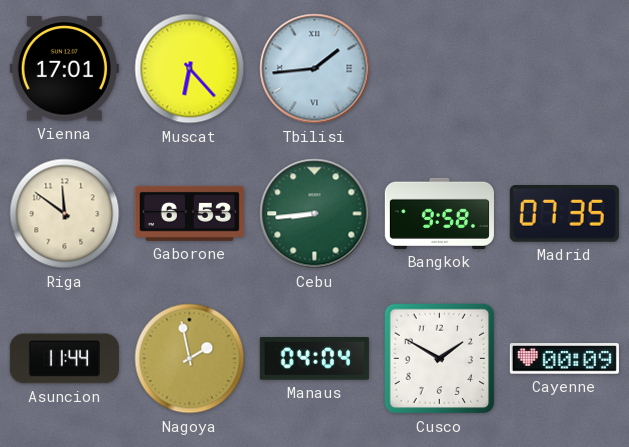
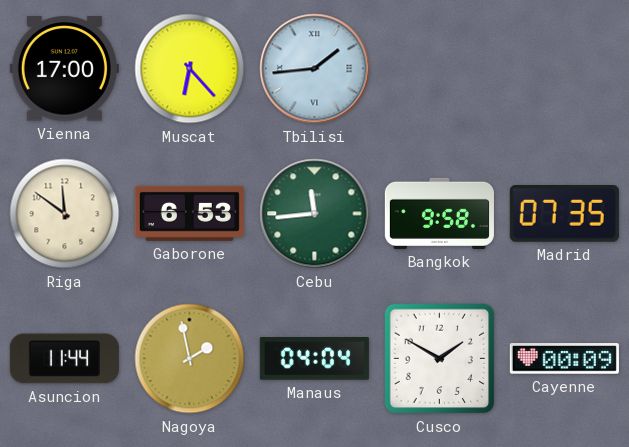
Vienna: 17:01 -> 17:00 (64, 69)
Cebu: 8:44 -> 11:44 (315, 214)
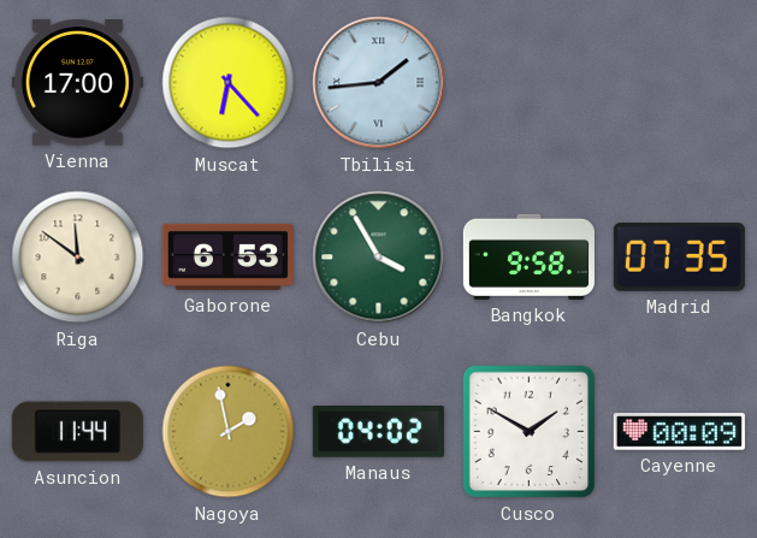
Cebu: 11:44 -> 3:55 (379, 258)
Manaus: 04:04 -> 04:02 (378, 432)
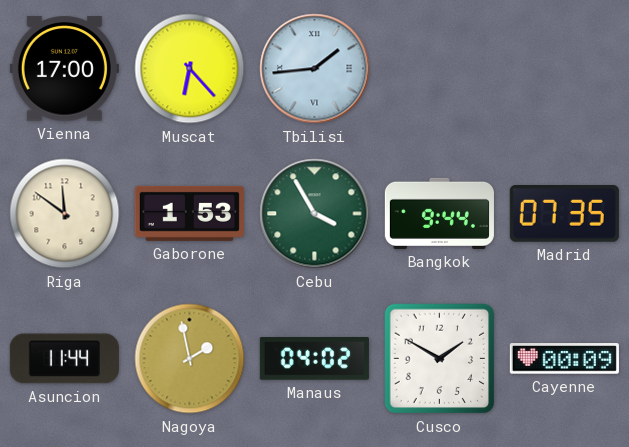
Gaborone: 6:53 -> 1:53 (189, 213)
Bangkok: 9:58 -> 9:44 (439, 213)
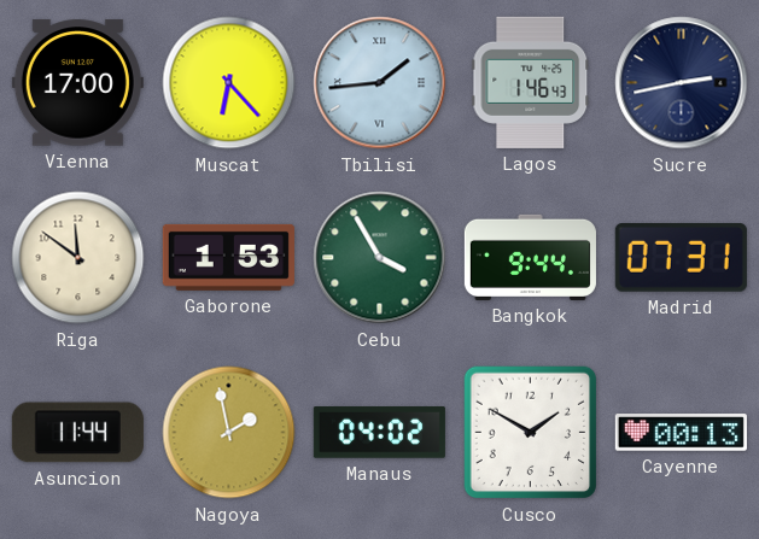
Lagos: none -> 1:46 (531, 82)
Sucre: none -> 2:43 (682, 83)
Madrid: 07:35 -> 07:31 (681, 258)
Cayenne: 00:09 -> 00:13 (681, 433)
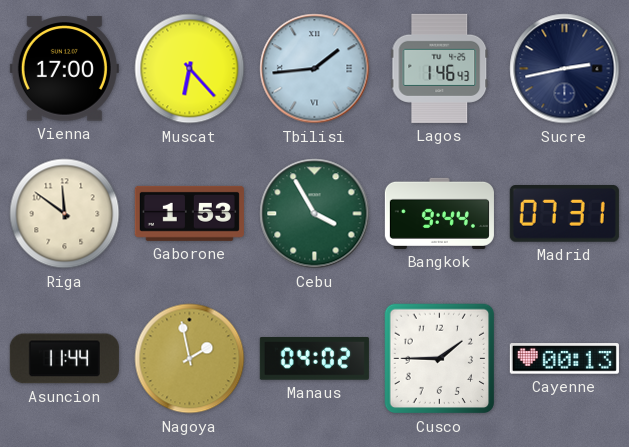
Cusco: 1:50 -> 1:45 (440, 359)
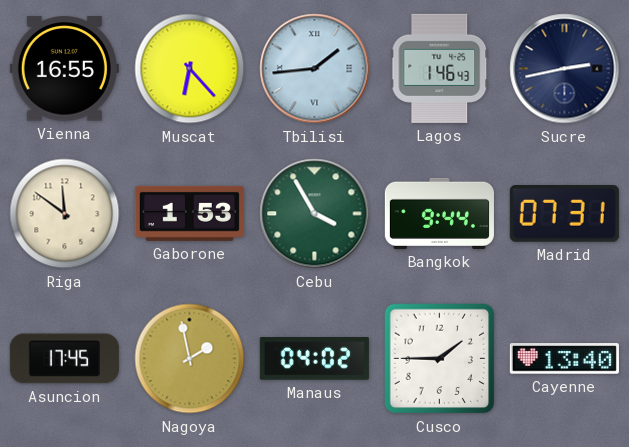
Vienna: 17:00 -> 16:55 (64, 69)
Asuncion: 11:44 -> 17:45 (64, 359)
Cayenne: 00:13 -> 13:40 (564, 359)
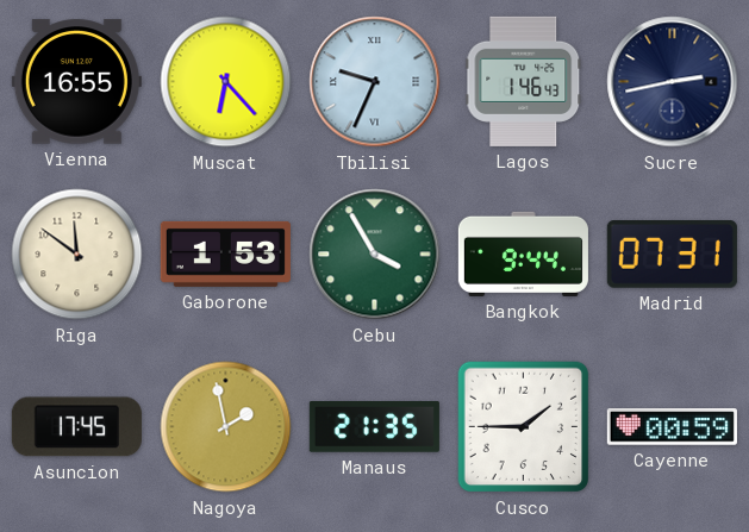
Tbilisi: 1:44 -> 9:34 (375, 82)
Manaus: 04:02 -> 21:35 (374, 427)
Cayenne: 13:40 -> 00:59 (672, 427)
